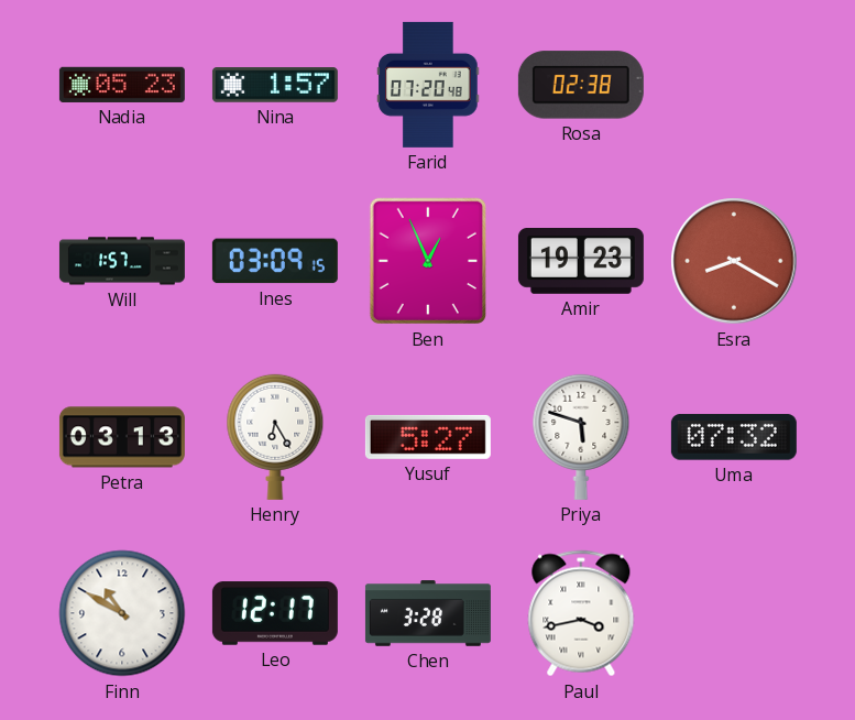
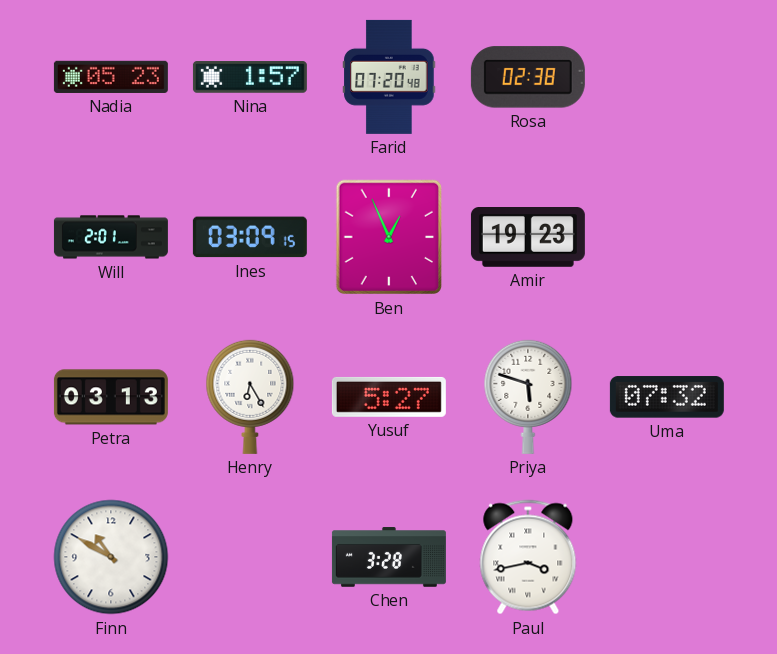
Will: 1:57 -> 2:01 (111, 237)
Esra: 8:20 -> none (734, 261)
Leo: 12:17 -> none (275, 613)
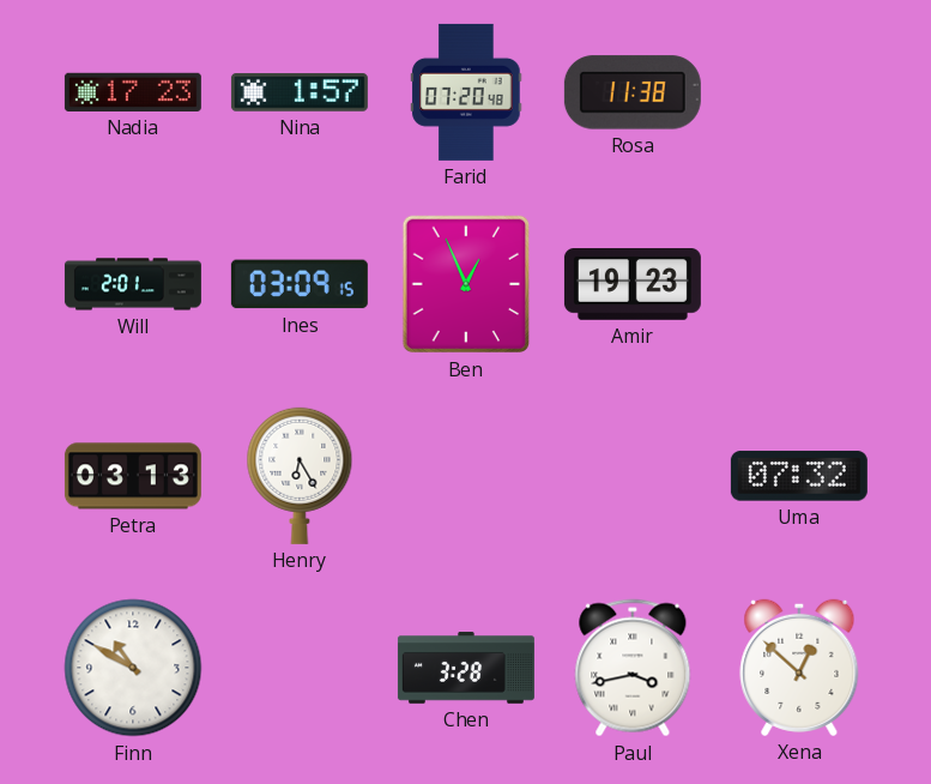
Nadia: 05:23 -> 17:23 (133, 92)
Rosa: 02:38 -> 11:38 (633, 92)
Yusuf: 5:27 -> none (389, 397)
Priya: 5:48 -> none (528, 397)
Xena: none -> 12:52 (799, 668)
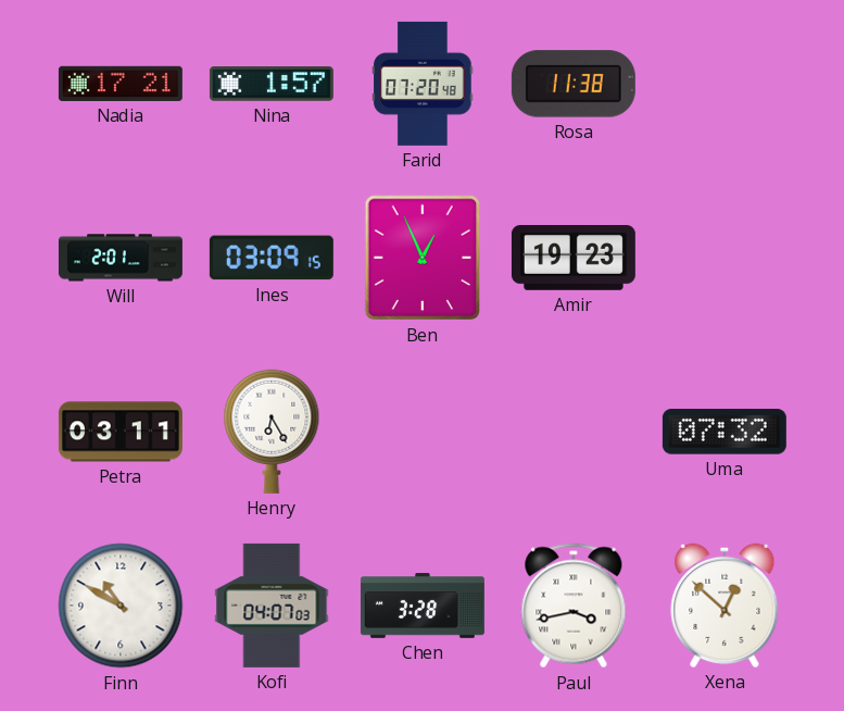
Nadia: 17:23 -> 17:21 (121, 84)
Petra: 03:13 -> 03:11 (121, 432)
Kofi: none -> 04:07 (272, 606)
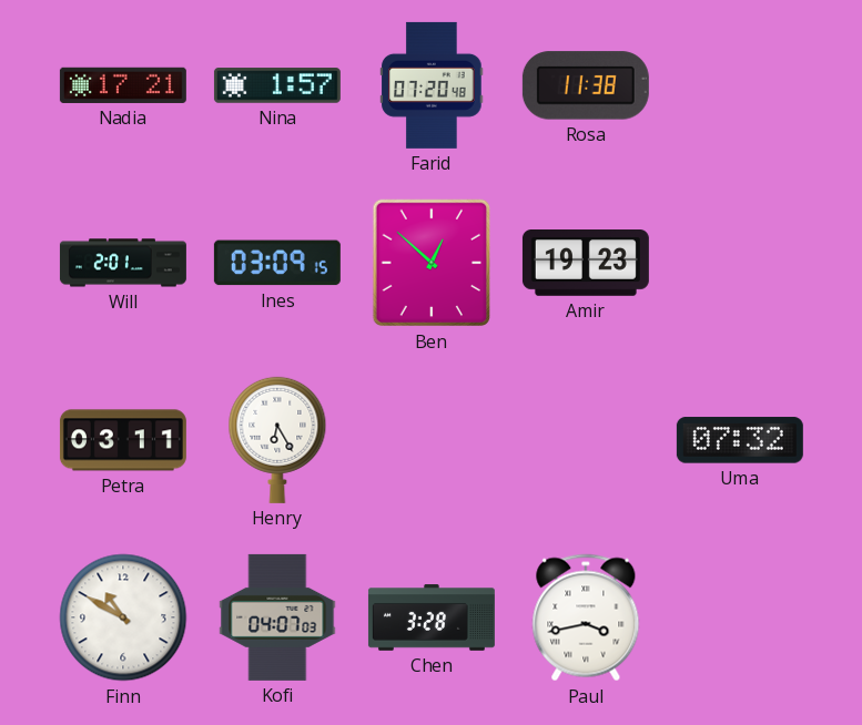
Ben: 12:56 -> 12:52 (430, 263)
Xena: 12:52 -> none (725, 606)
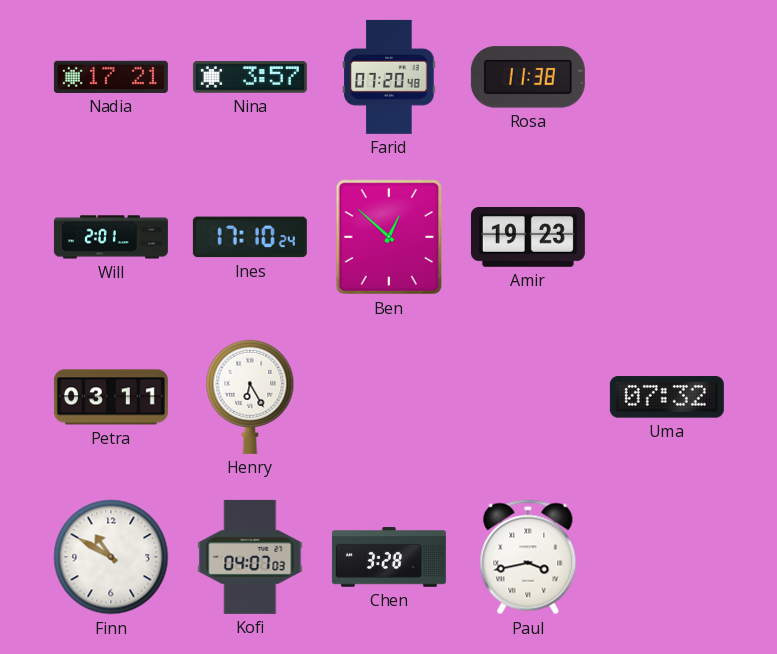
Nina: 1:57 -> 3:57 (250, 77)
Ines: 03:09 -> 17:10 (250, 237)
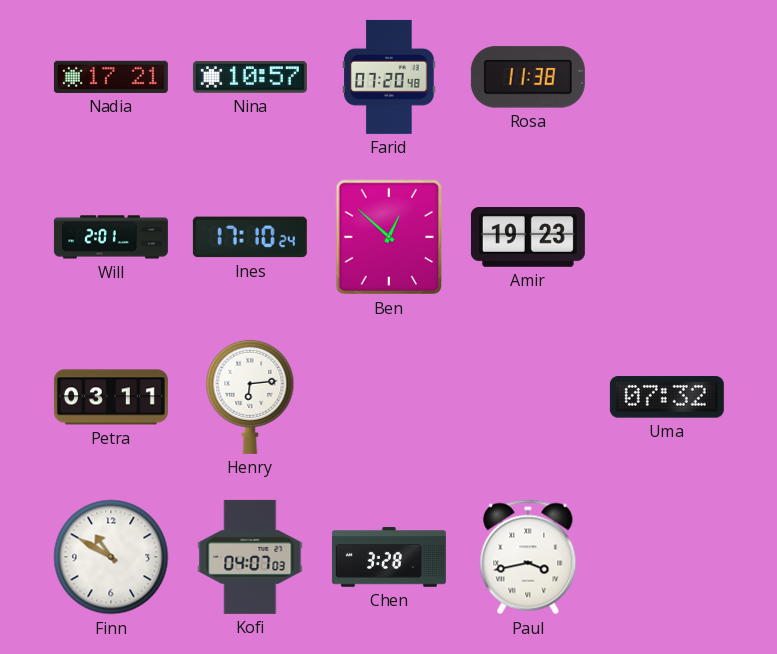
Nina: 3:57 -> 10:57 (250, 77)
Henry: 6:25 -> 6:14 (250, 397)
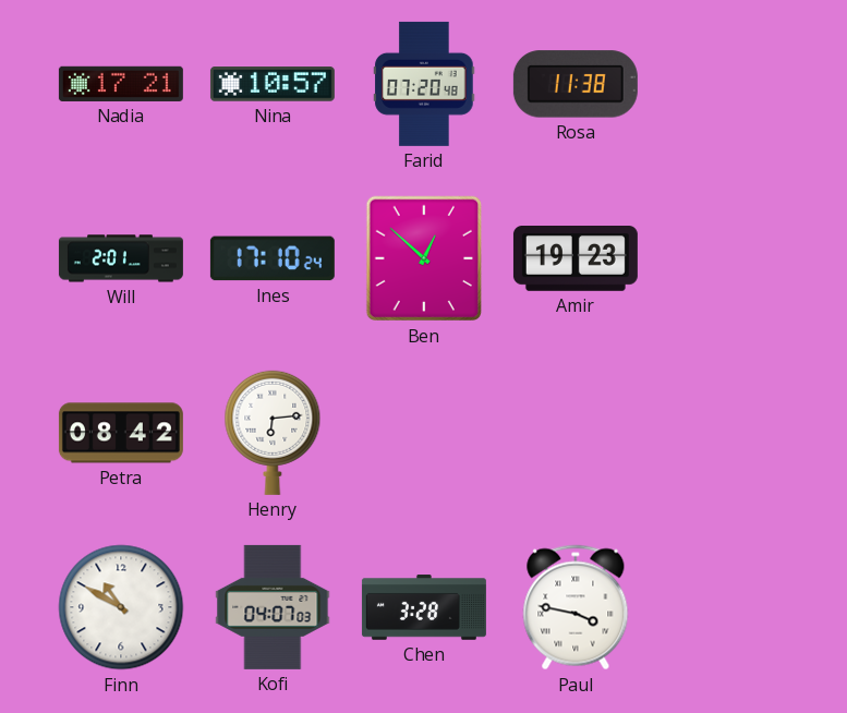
Petra: 03:11 -> 08:42 (121, 433)
Uma: 07:32 -> none (667, 397)
Paul: 3:43 -> 3:47 (576, 607)
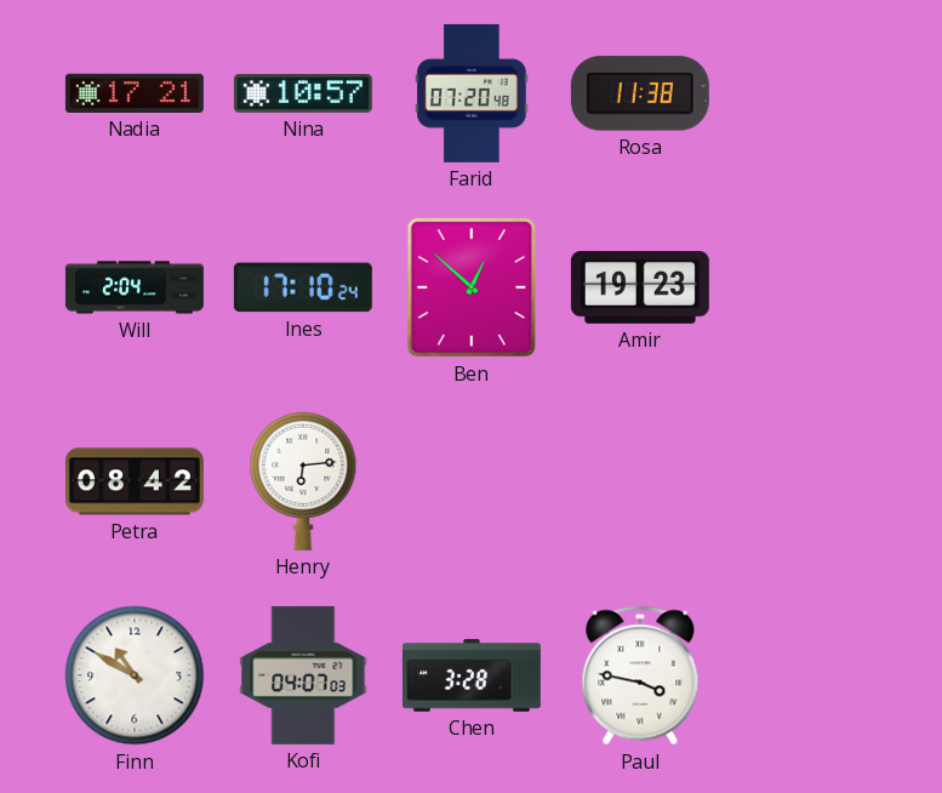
Will: 2:01 -> 2:04 (135, 287)
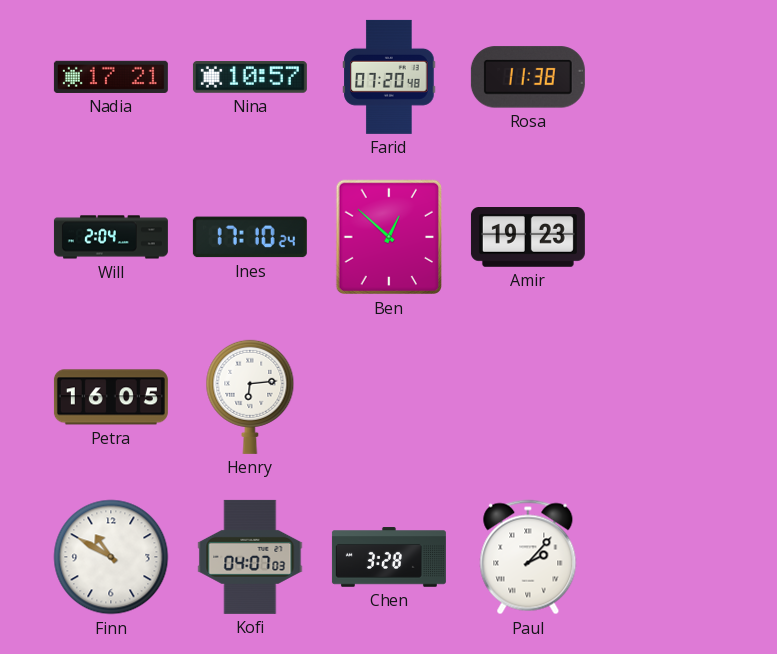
Petra: 08:42 -> 16:05 (111, 397)
Paul: 3:47 -> 2:07 (528, 557)
